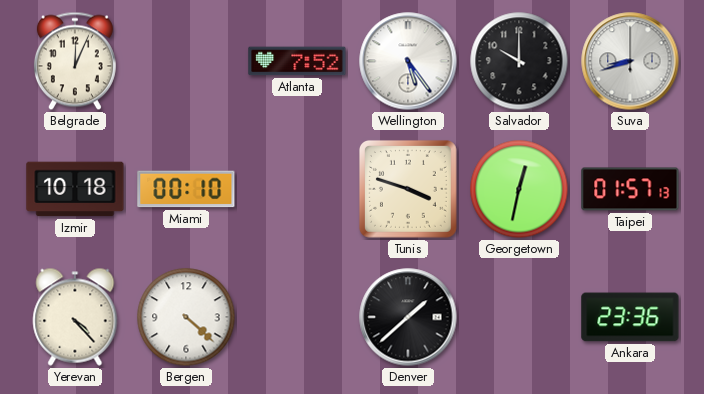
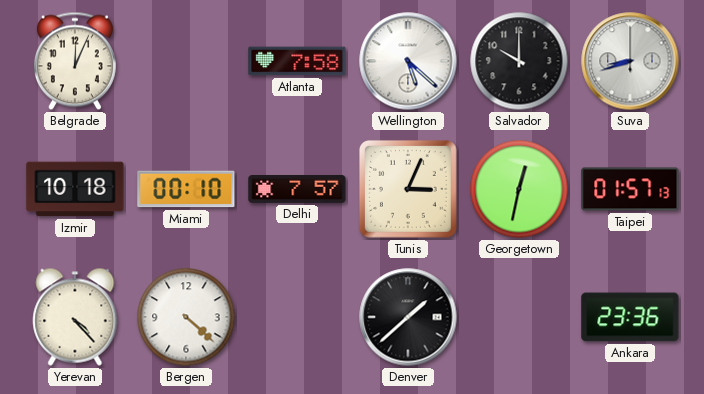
Atlanta: 7:52 -> 7:58 (297, 61)
Wellington: 5:24 -> 5:22 (408, 61)
Delhi: none -> 7:57 (297, 190)
Tunis: 3:48 -> 3:04 (408, 189)
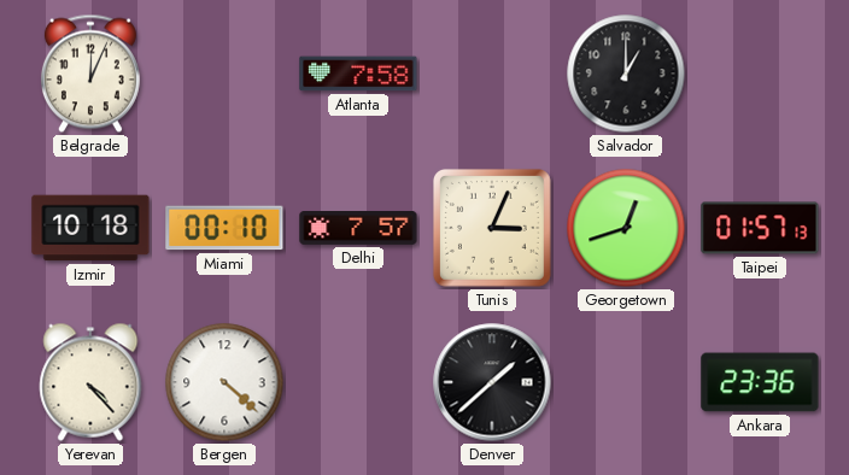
Wellington: 5:22 -> none (408, 61)
Salvador: 10:00 -> 1:00 (626, 74)
Suva: 8:42 -> none (630, 61)
Georgetown: 12:32 -> 12:42 (626, 228)
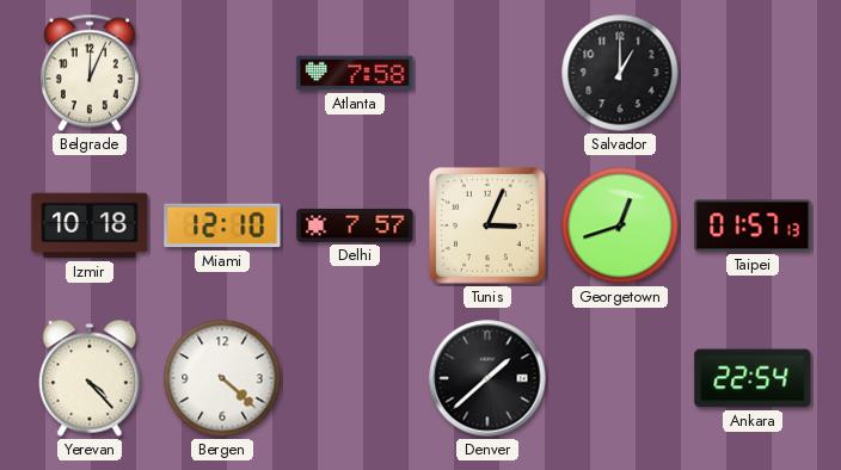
Miami: 00:10 -> 12:10 (222, 225)
Ankara: 23:36 -> 22:54 (753, 378)
